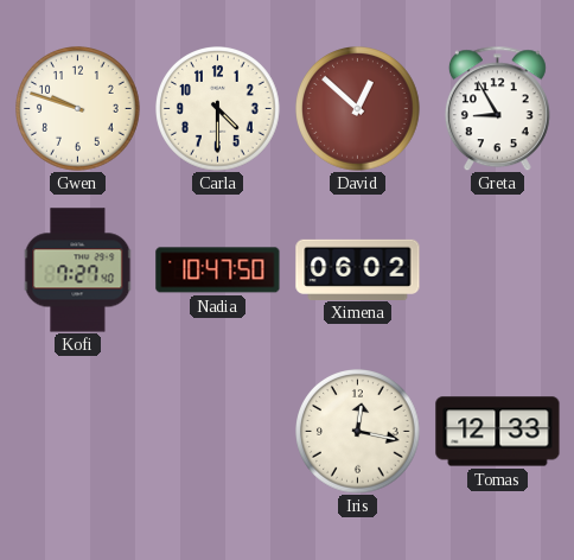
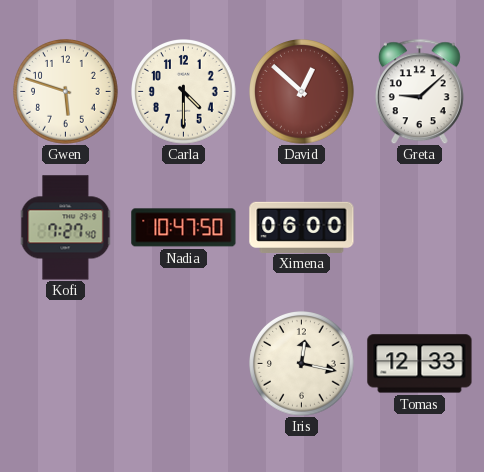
Gwen: 9:48 -> 5:48 (66, 92)
Greta: 8:55 -> 9:08 (419, 91)
Ximena: 06:02 -> 06:00 (302, 227)
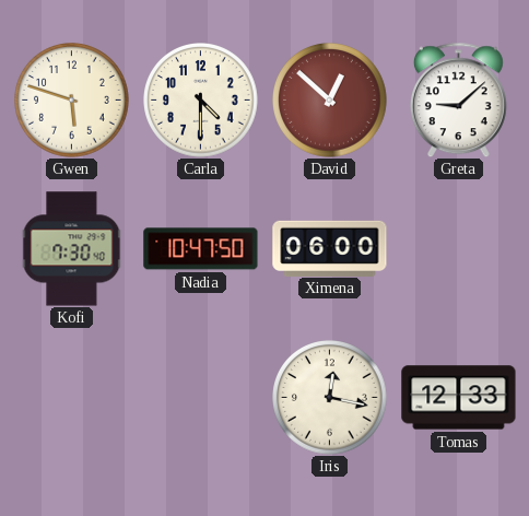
Kofi: 7:27 -> 7:30 (72, 249)
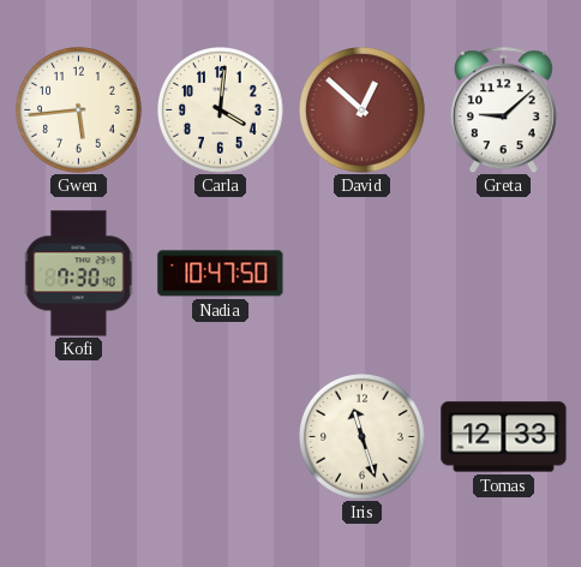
Gwen: 5:48 -> 5:44 (79, 111)
Carla: 4:30 -> 4:01 (221, 111)
Ximena: 06:00 -> none (330, 248)
Iris: 12:17 -> 11:27 (363, 437)
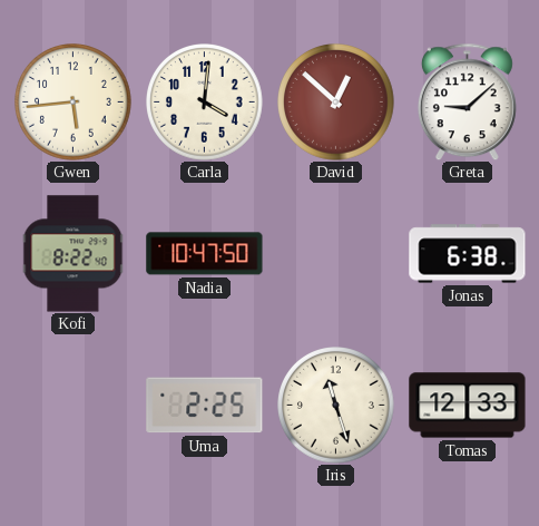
Kofi: 7:30 -> 8:22 (73, 254)
Jonas: none -> 6:38 (468, 254)
Uma: none -> 2:25 (205, 406)
